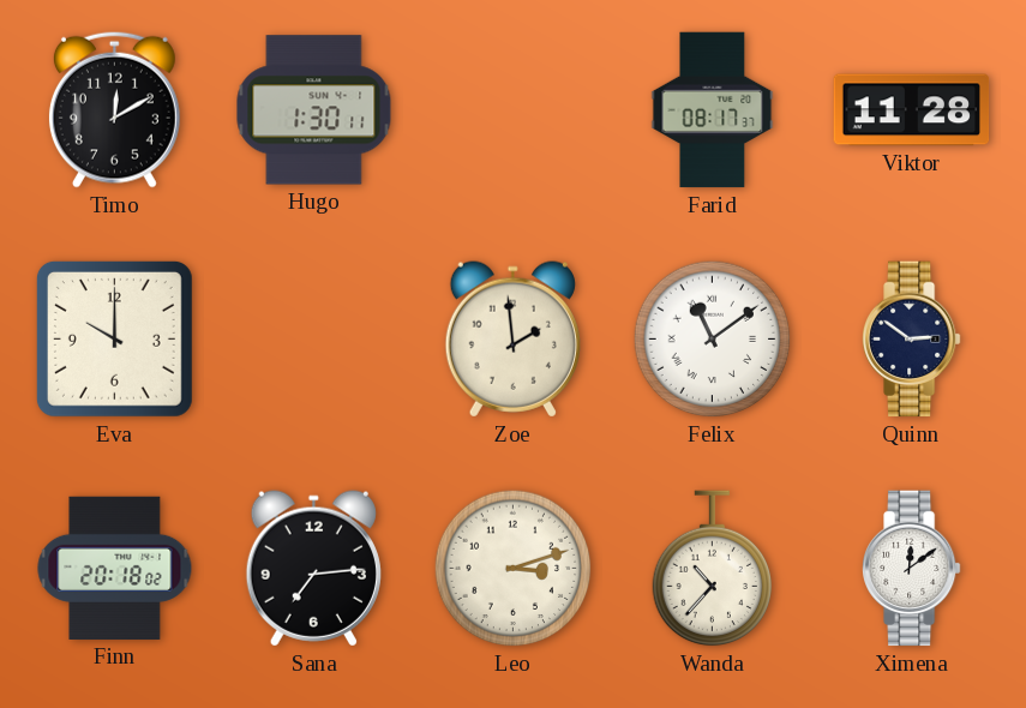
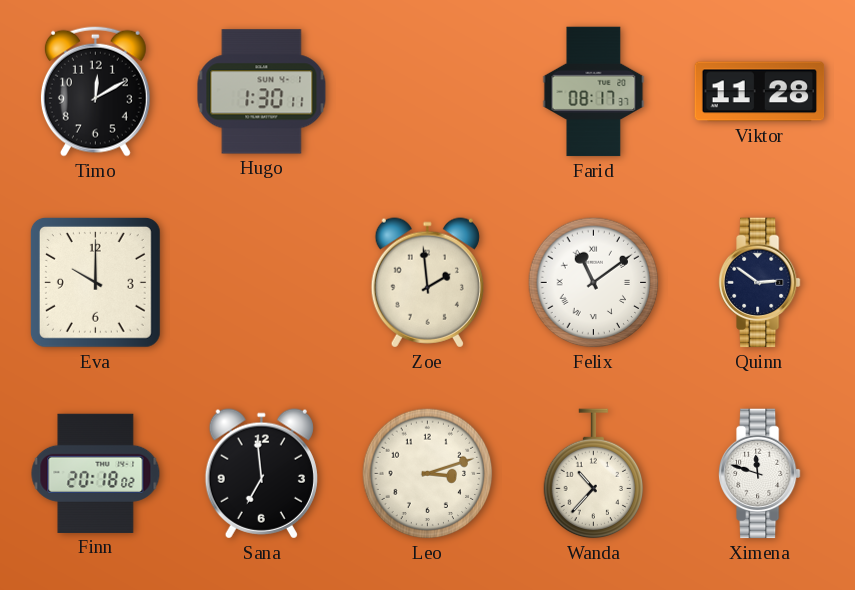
Sana: 7:14 -> 6:59 (261, 474)
Ximena: 12:09 -> 11:48 (760, 474)
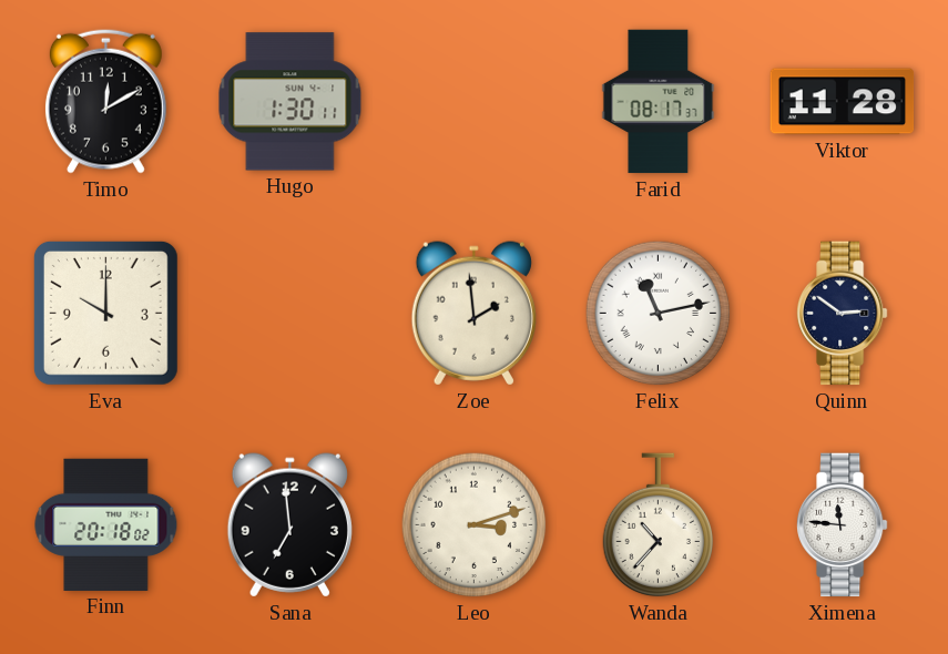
Felix: 11:09 -> 11:13 (659, 314)
Ximena: 11:48 -> 11:46 (843, 525)
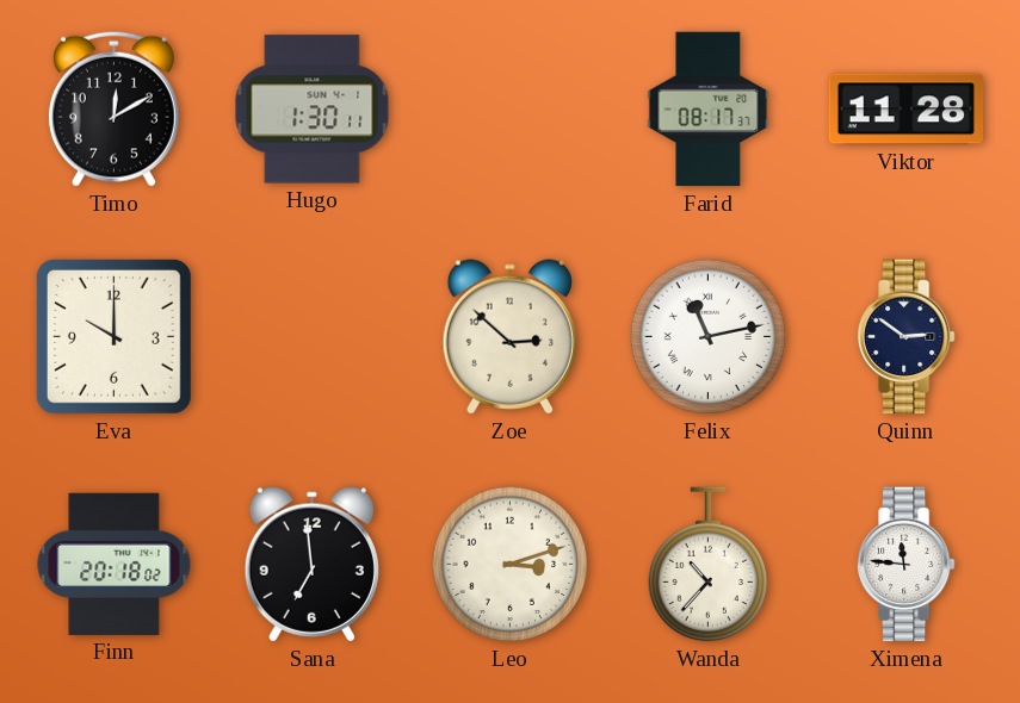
Zoe: 1:59 -> 2:52 (509, 337)
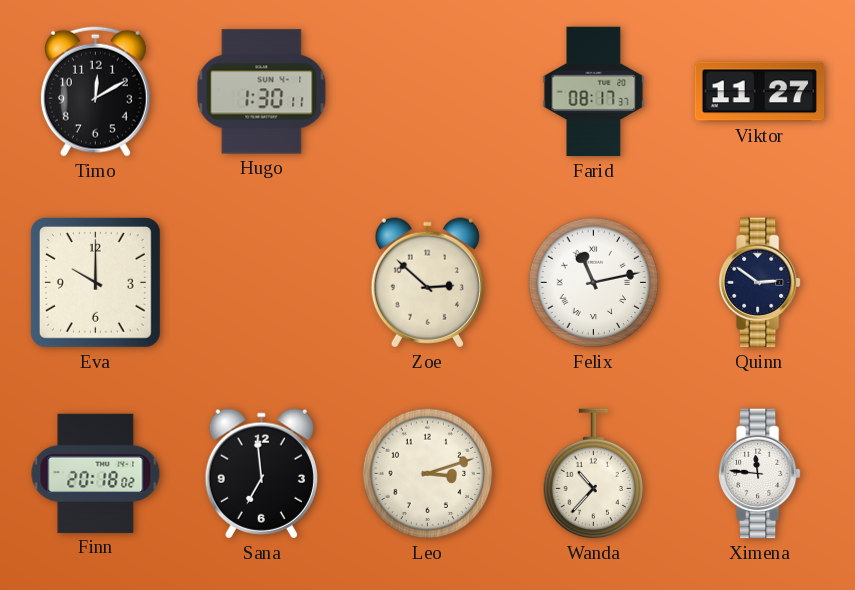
Viktor: 11:28 -> 11:27 (760, 92)
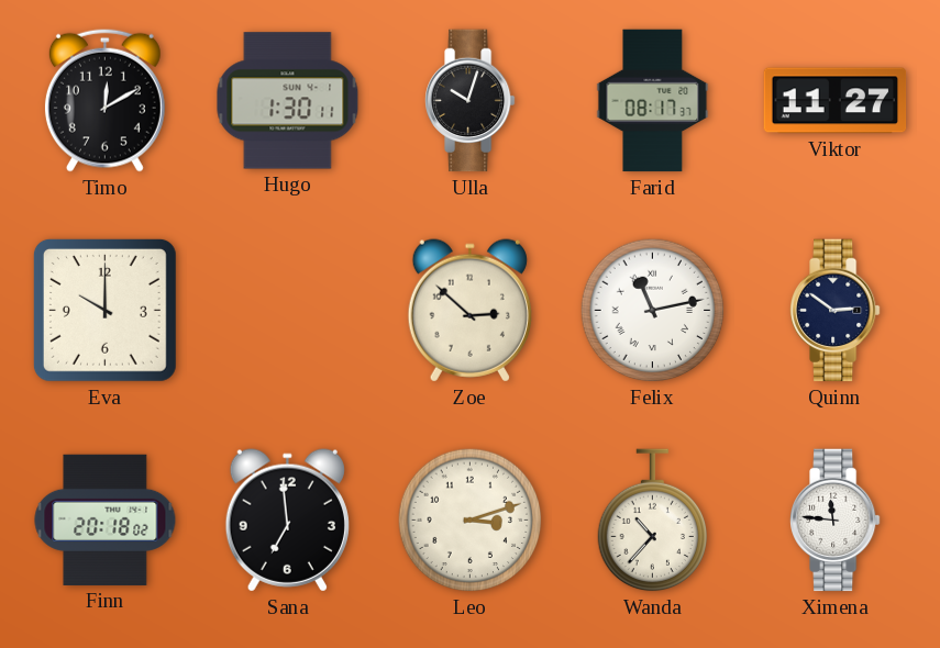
Ulla: none -> 10:03 (471, 101)
